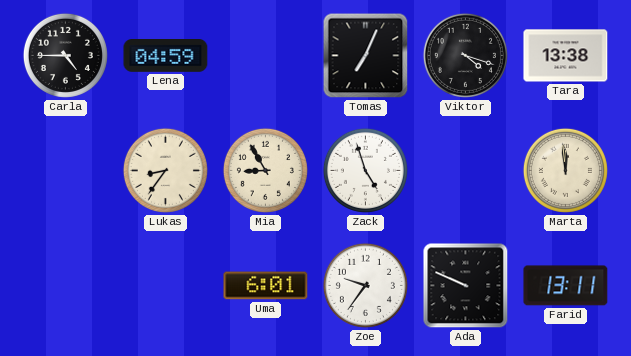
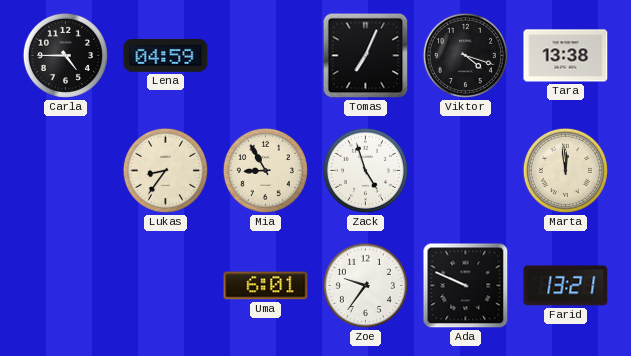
Farid: 13:11 -> 13:21 (566, 286)
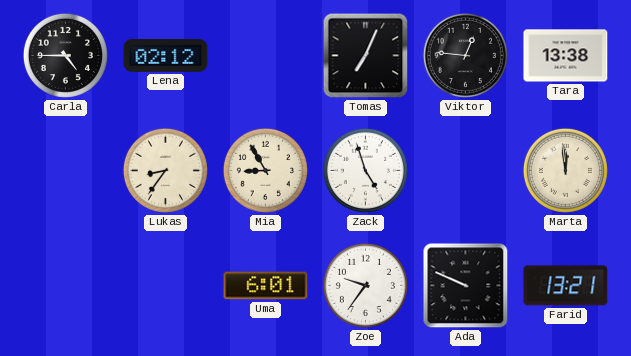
Lena: 04:59 -> 02:12 (166, 56)
Viktor: 4:18 -> 12:46 (465, 55)
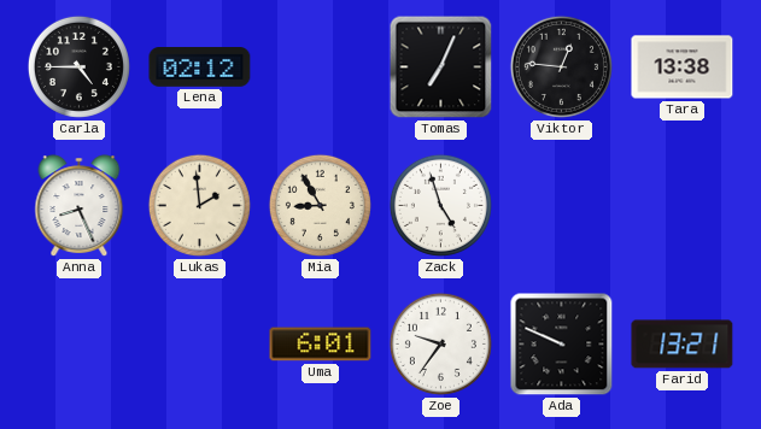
Anna: none -> 8:26 (80, 206)
Lukas: 8:36 -> 1:59 (199, 205)
Marta: 11:59 -> none (565, 170)
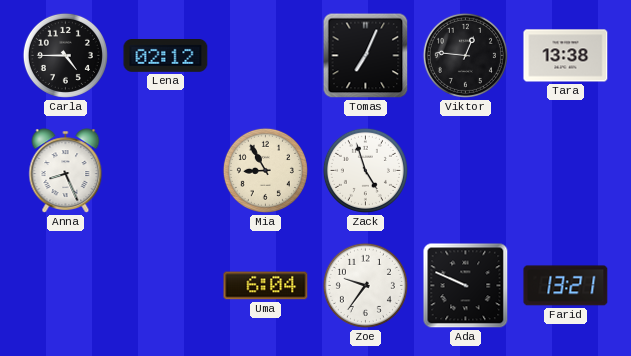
Lukas: 1:59 -> none (199, 205)
Uma: 6:01 -> 6:04 (266, 286)
